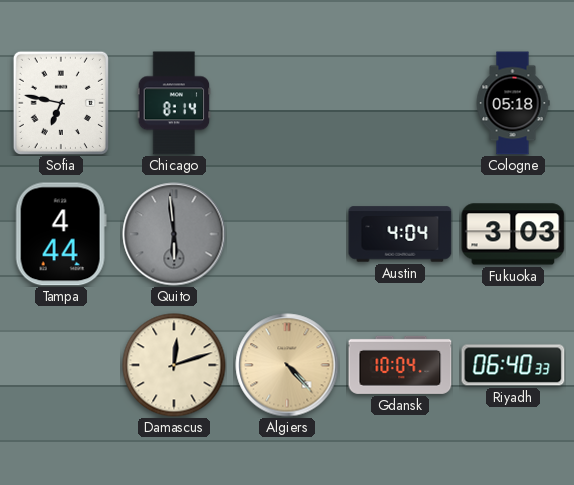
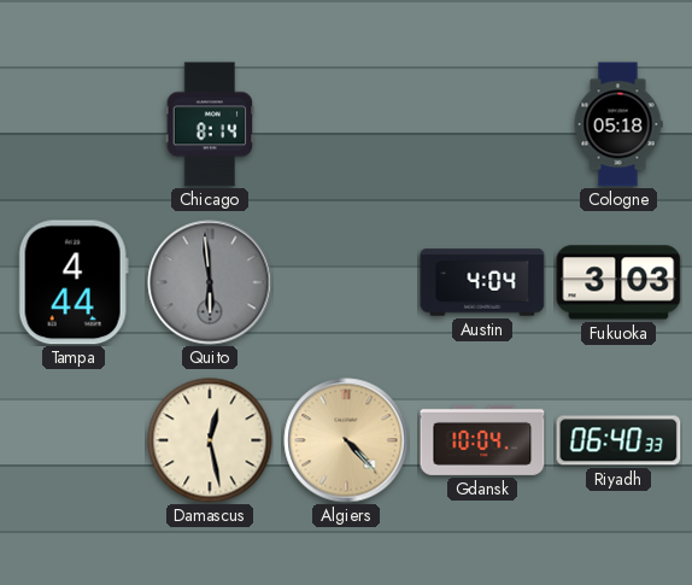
Sofia: 6:47 -> none (61, 103)
Damascus: 12:12 -> 12:28 (210, 440)
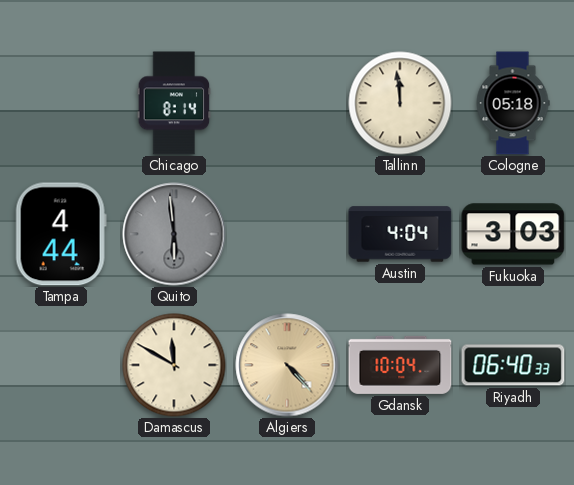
Tallinn: none -> 11:59 (400, 103)
Damascus: 12:28 -> 11:50 (174, 365)
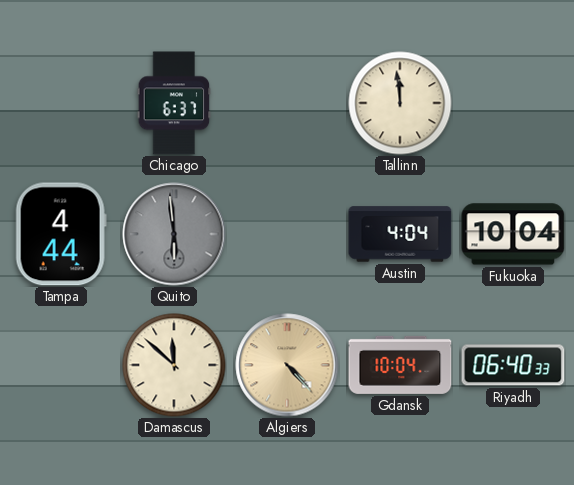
Chicago: 8:14 -> 6:37 (174, 103)
Cologne: 05:18 -> none (513, 103)
Fukuoka: 3:03 -> 10:04 (513, 234)
Damascus: 11:50 -> 11:52 (174, 365)
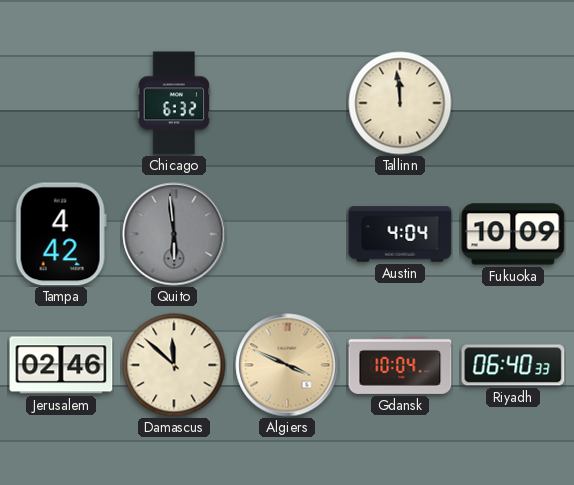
Chicago: 6:37 -> 6:32 (174, 103)
Tampa: 4:44 -> 4:42 (61, 234)
Fukuoka: 10:04 -> 10:09 (513, 234)
Jerusalem: none -> 02:46 (61, 365)
Algiers: 4:23 -> 3:49 (287, 365)
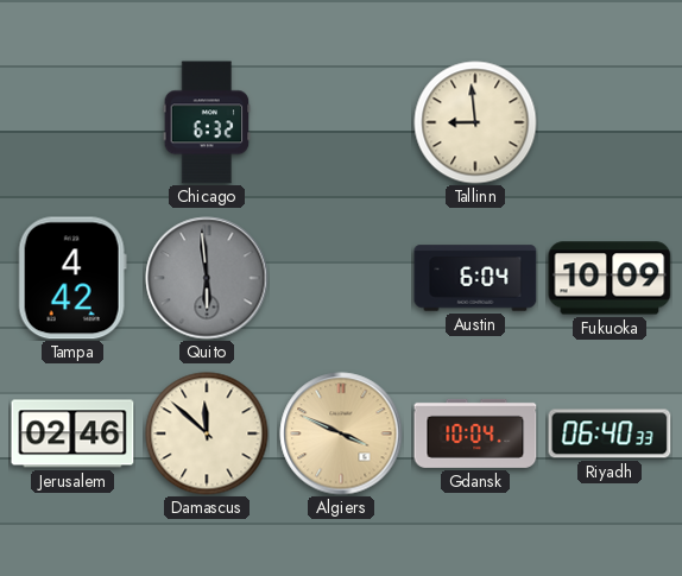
Tallinn: 11:59 -> 8:59 (475, 122)
Austin: 4:04 -> 6:04 (475, 278)
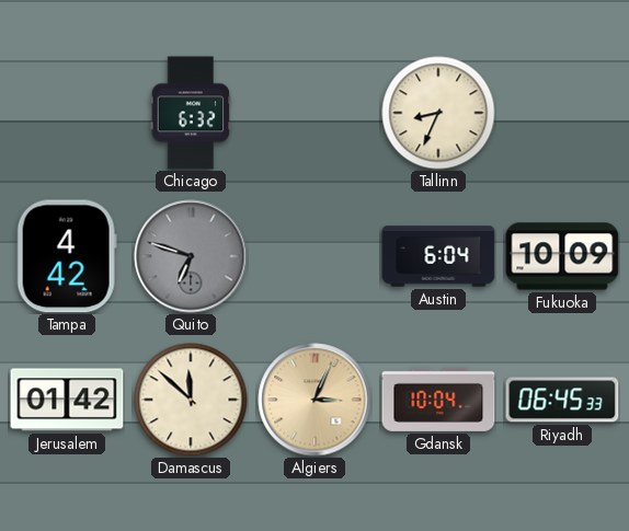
Tallinn: 8:59 -> 8:34 (438, 113)
Quito: 5:59 -> 6:48 (191, 256)
Jerusalem: 02:46 -> 01:42 (67, 400)
Algiers: 3:49 -> 3:04 (314, 400)
Riyadh: 06:40 -> 06:45 (562, 400)
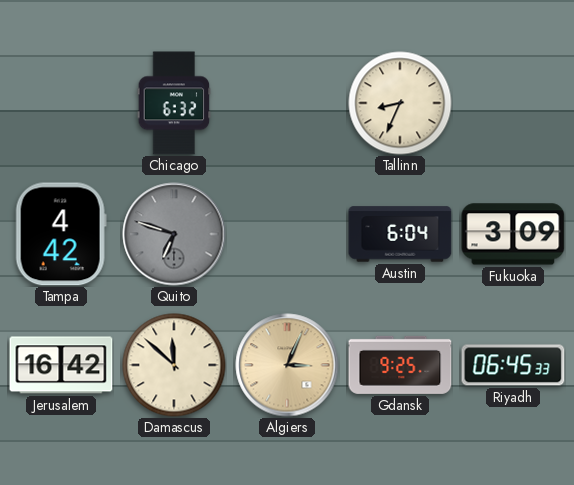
Fukuoka: 10:09 -> 3:09 (513, 234)
Jerusalem: 01:42 -> 16:42 (61, 365)
Gdansk: 10:04 -> 9:25 (400, 365)
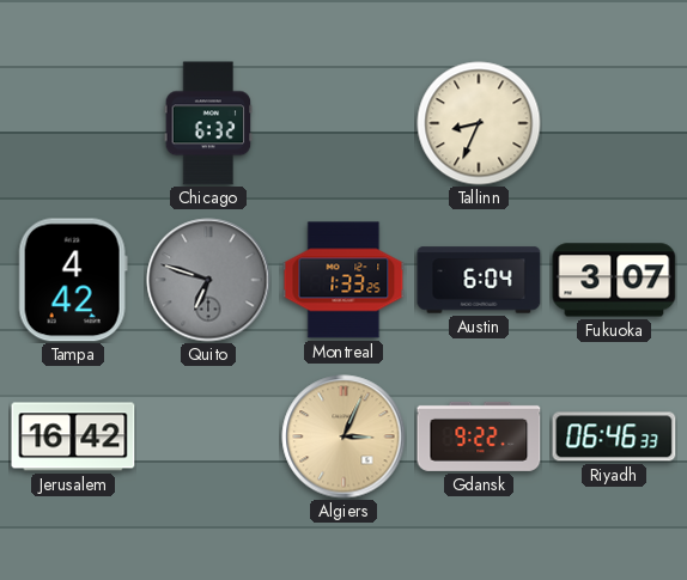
Montreal: none -> 1:33 (343, 280)
Fukuoka: 3:09 -> 3:07 (614, 280)
Damascus: 11:52 -> none (174, 365)
Gdansk: 9:25 -> 9:22 (479, 436)
Riyadh: 06:45 -> 06:46 (614, 436)
